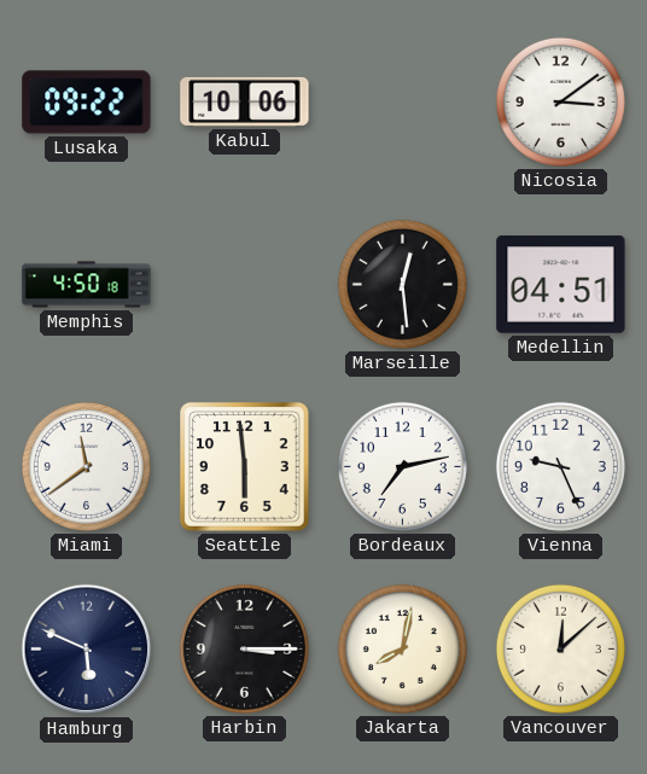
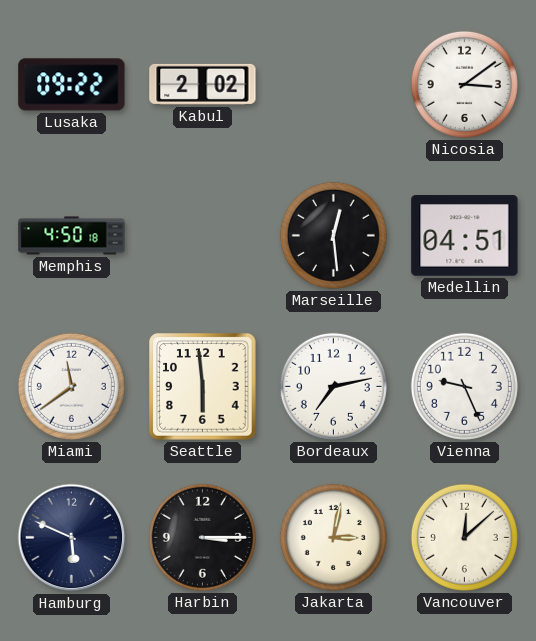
Kabul: 10:06 -> 2:02 (203, 84)
Jakarta: 8:02 -> 3:02 (333, 537)
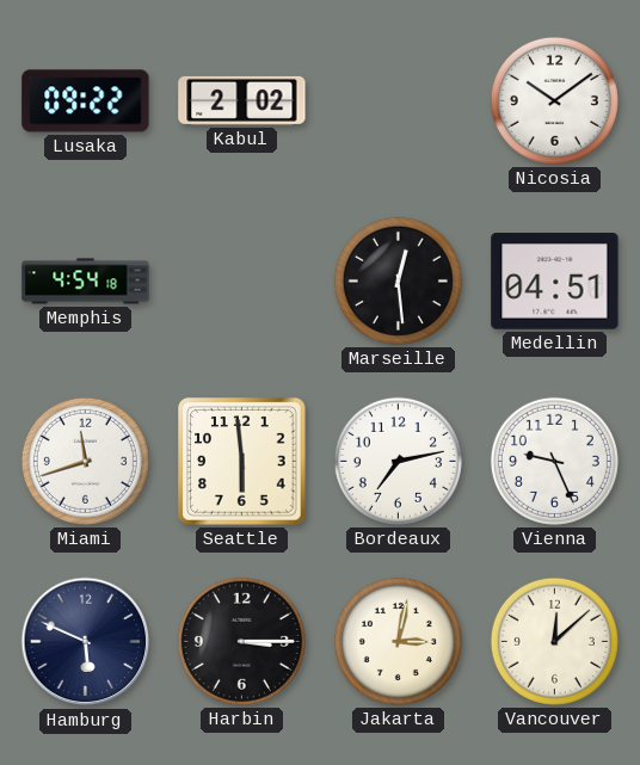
Nicosia: 3:09 -> 10:09 (554, 100)
Memphis: 4:50 -> 4:54 (86, 282)
Miami: 11:39 -> 11:42 (85, 461)
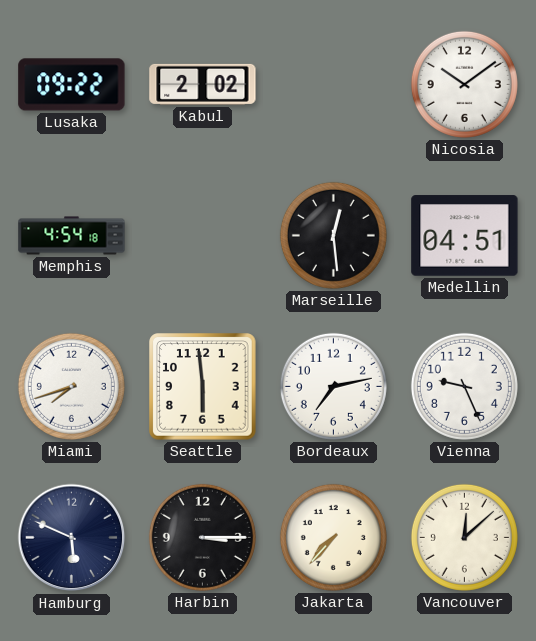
Miami: 11:42 -> 7:42 (71, 386)
Jakarta: 3:02 -> 7:37 (333, 537)
